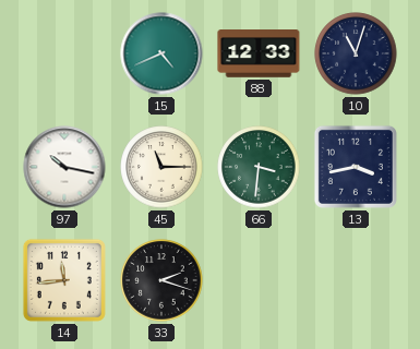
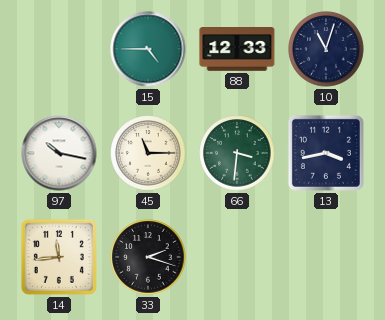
15: 4:41 -> 4:45 (148, 49)
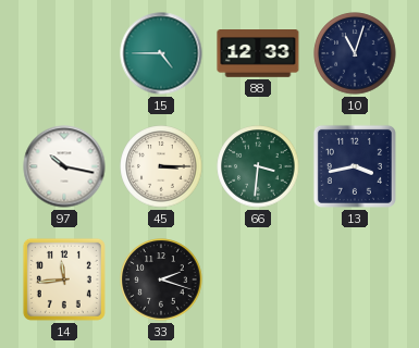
45: 11:15 -> 3:15 (161, 166)
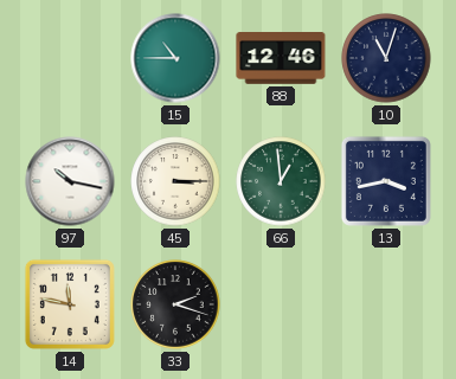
15: 4:45 -> 10:45 (175, 58)
88: 12:33 -> 12:46 (281, 59)
66: 3:31 -> 12:59 (281, 181)
14: 11:44 -> 11:47 (70, 304)
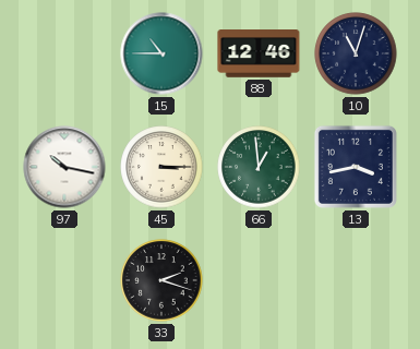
14: 11:47 -> none (70, 304)
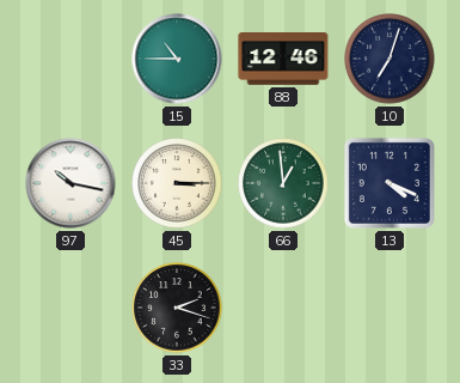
10: 11:03 -> 7:03 (390, 59)
13: 3:43 -> 4:19 (390, 183)
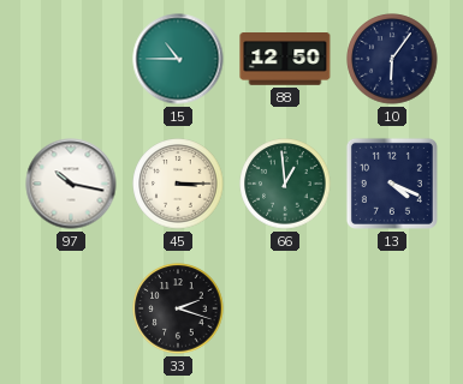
88: 12:46 -> 12:50 (285, 60)
10: 7:03 -> 6:06 (392, 59)
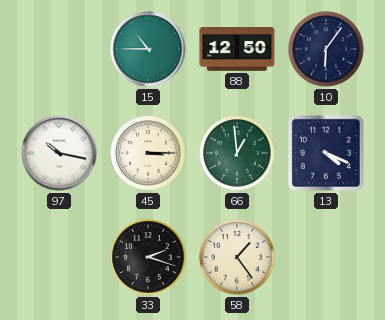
58: none -> 1:24 (237, 257)
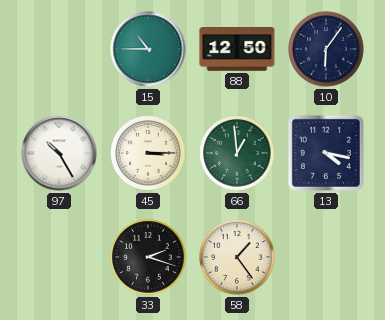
97: 10:17 -> 10:25 (59, 153)
13: 4:19 -> 4:17 (326, 153)
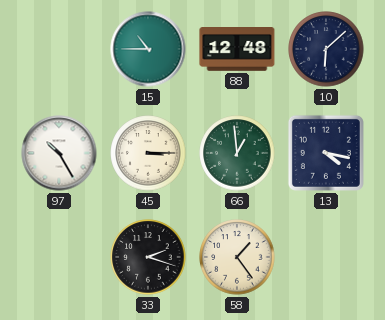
88: 12:50 -> 12:48 (237, 50)
10: 6:06 -> 6:08 (326, 49)
